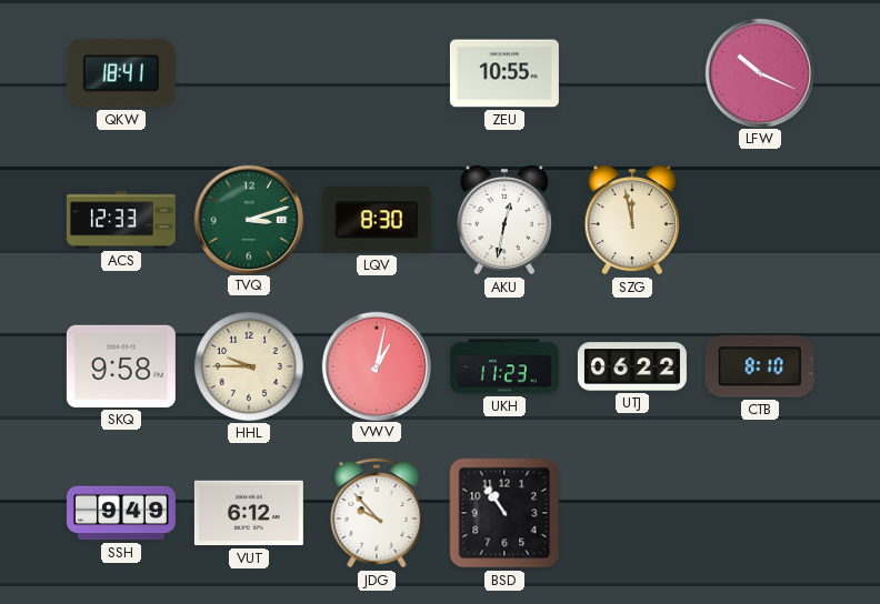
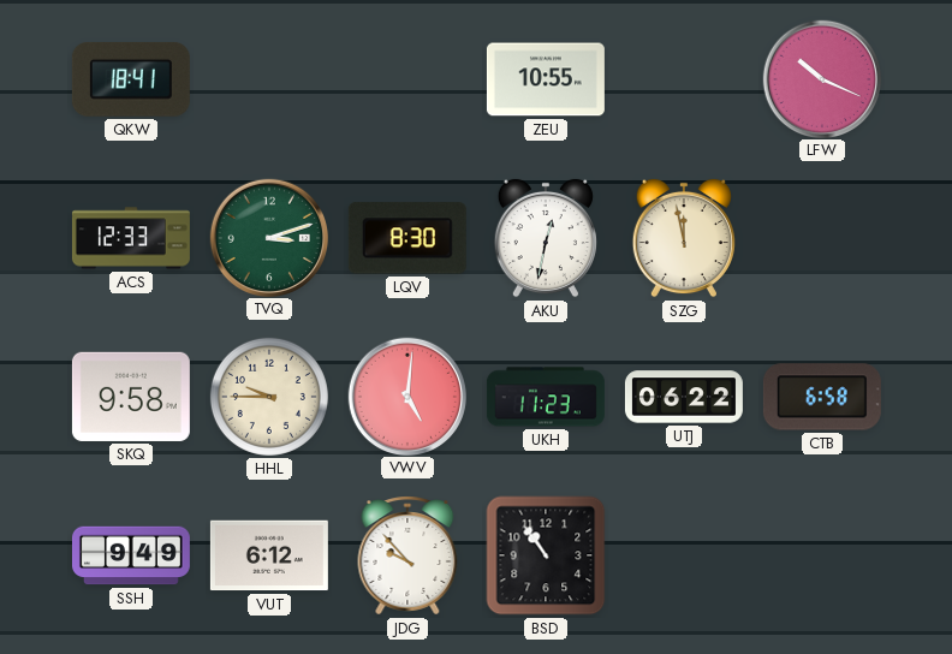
VWV: 1:02 -> 5:01 (406, 396)
CTB: 8:10 -> 6:58 (822, 397)
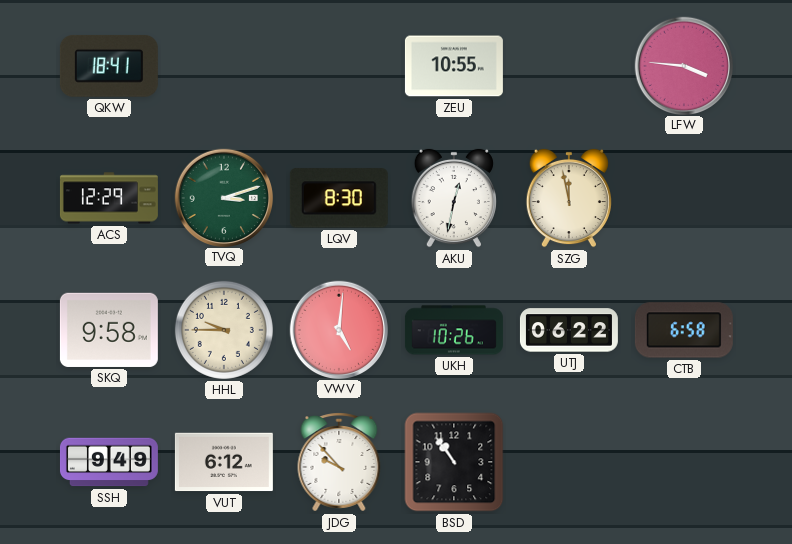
LFW: 10:19 -> 3:46 (683, 65)
ACS: 12:33 -> 12:29 (109, 198)
UKH: 11:23 -> 10:26 (454, 330)
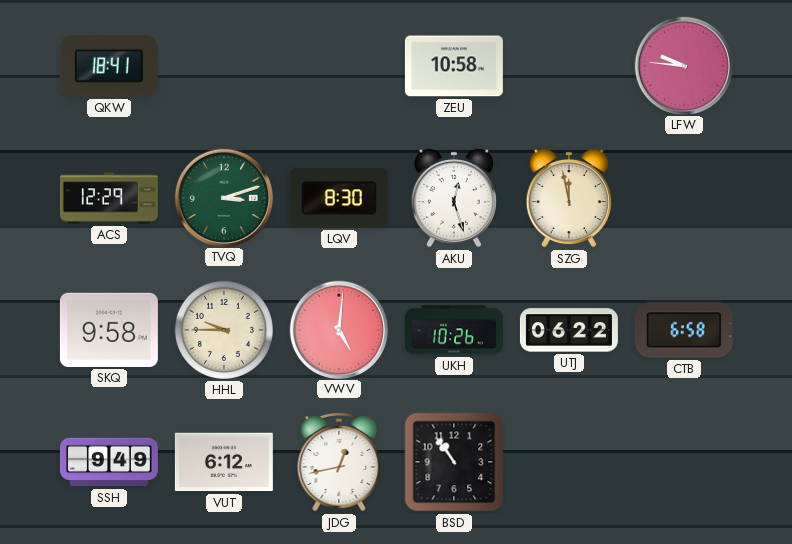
ZEU: 10:55 -> 10:58 (454, 66)
LFW: 3:46 -> 9:46 (683, 65)
AKU: 12:32 -> 12:27 (454, 198)
JDG: 9:53 -> 12:43 (339, 462)
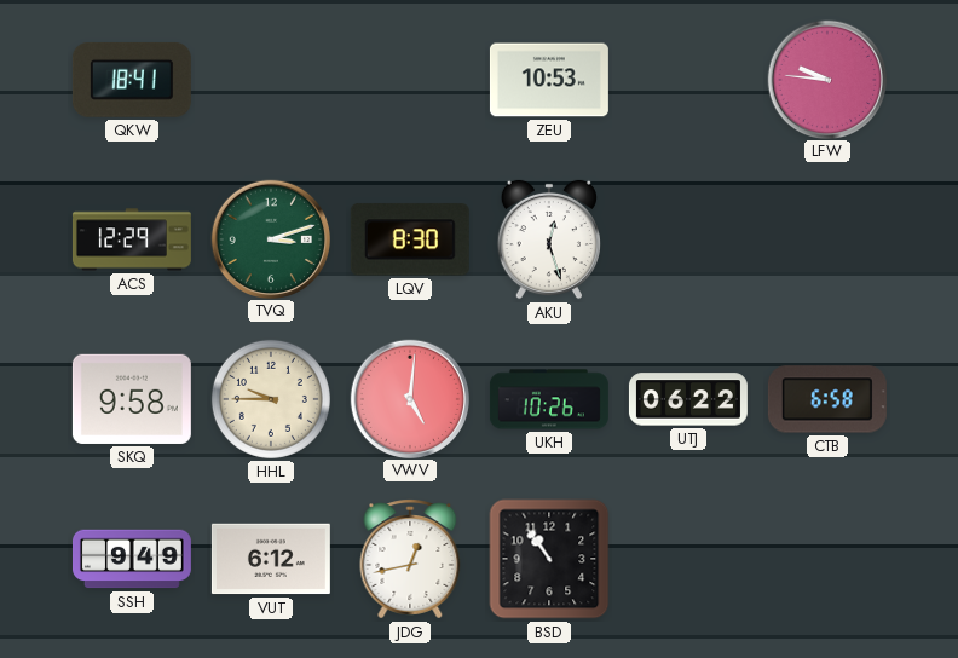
ZEU: 10:58 -> 10:53 (549, 80)
SZG: 11:58 -> none (569, 198)
